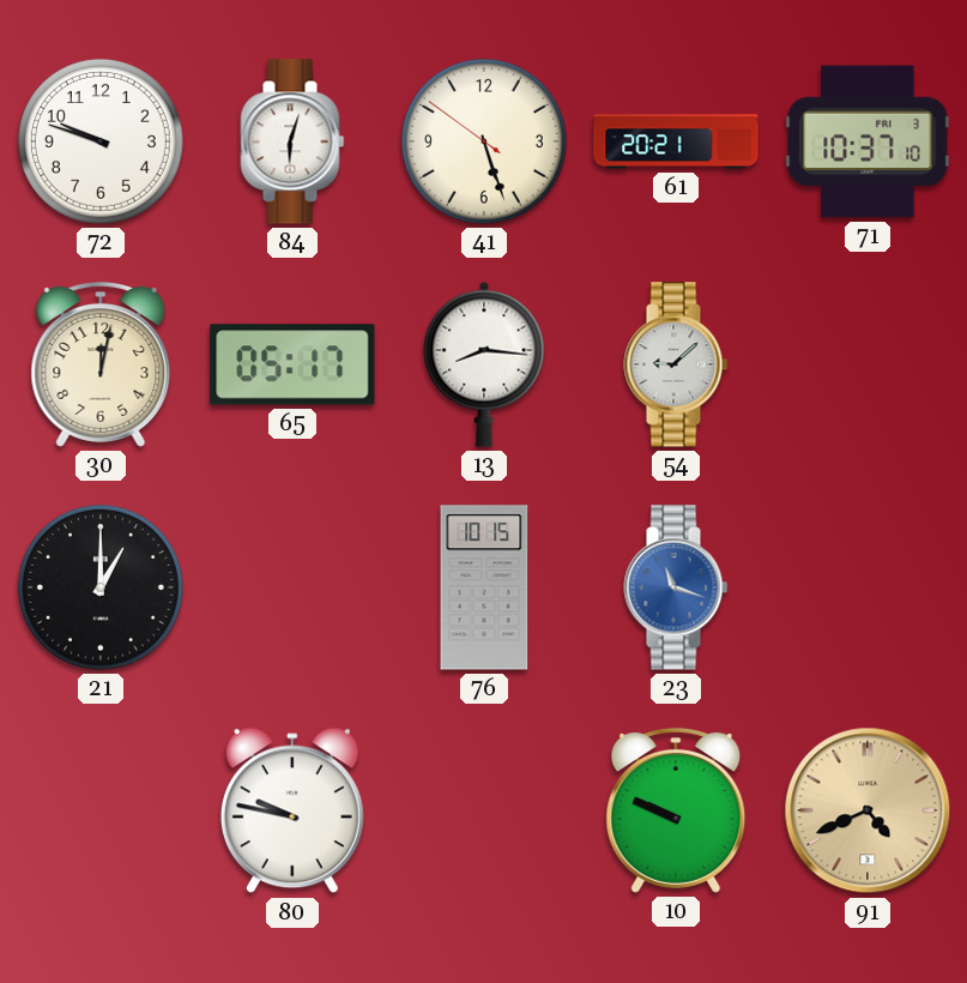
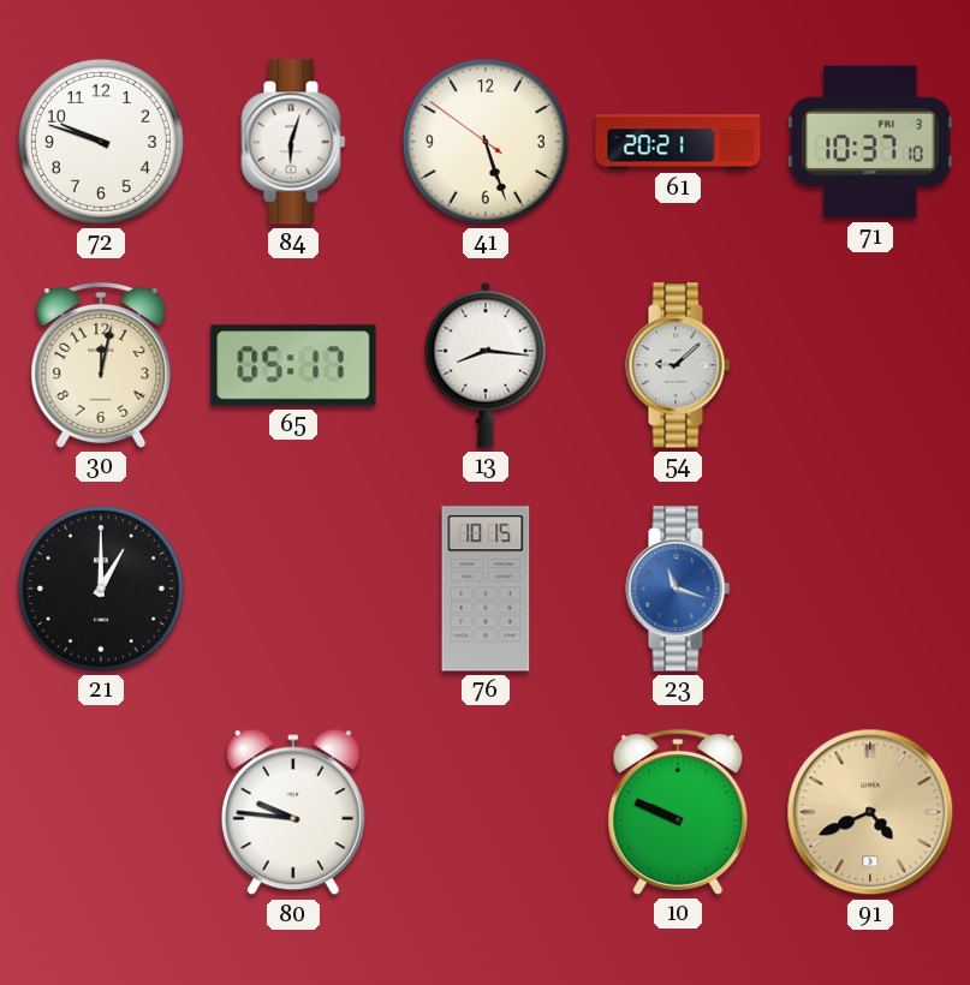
80: 9:47 -> 9:46 (293, 812)
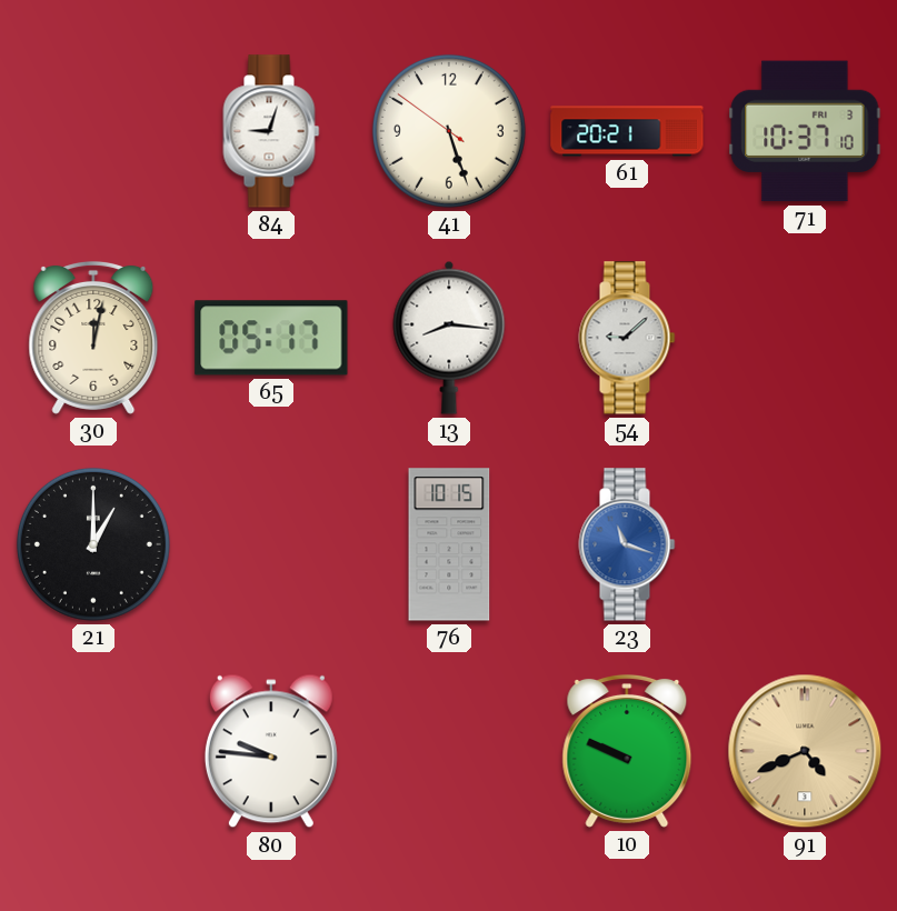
72: 9:48 -> none (101, 142)
84: 6:03 -> 9:03 (271, 131)
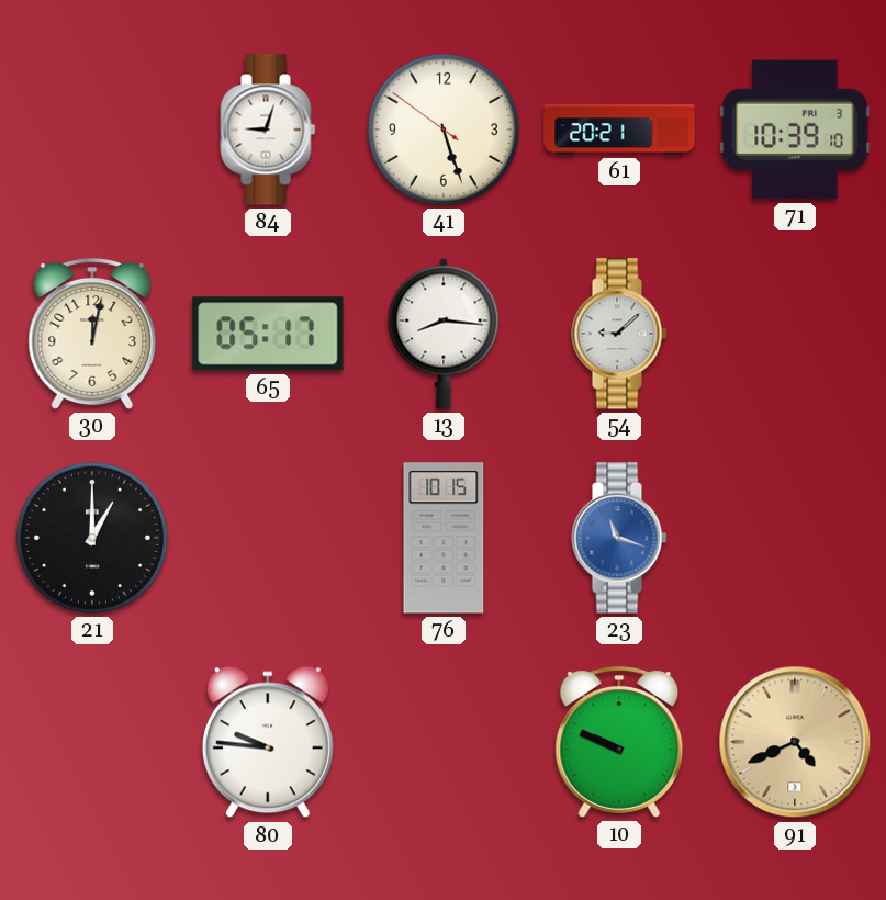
71: 10:37 -> 10:39 (795, 130)
